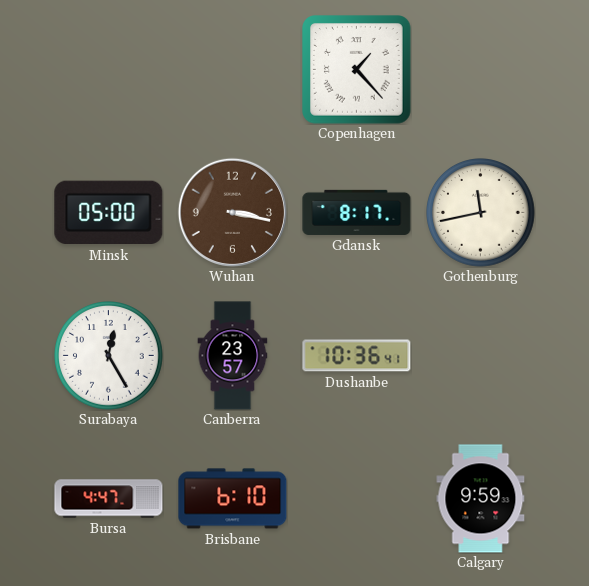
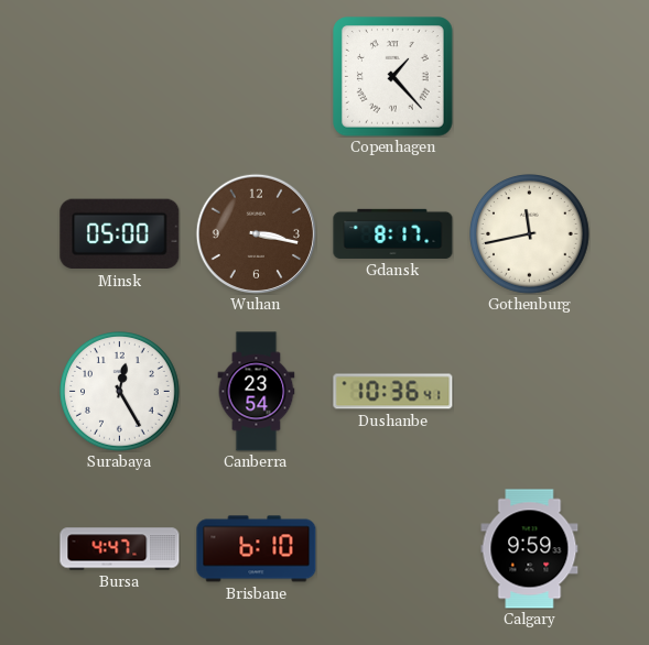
Canberra: 23:57 -> 23:54 (257, 392)
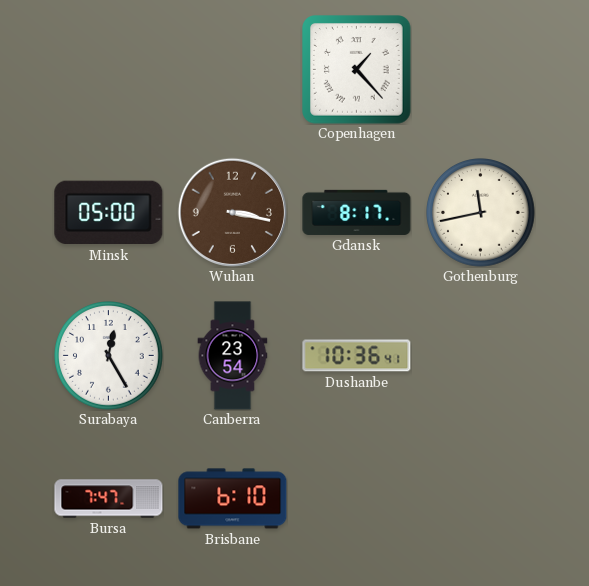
Bursa: 4:47 -> 7:47 (109, 499)
Calgary: 9:59 -> none (530, 549)
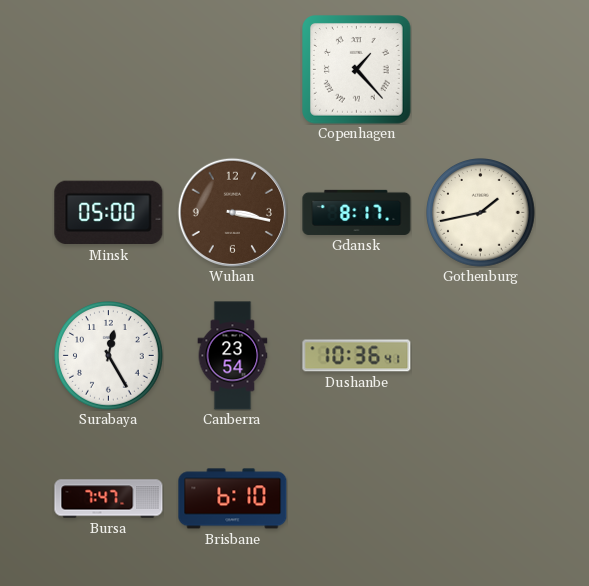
Gothenburg: 11:43 -> 1:43 (481, 213)
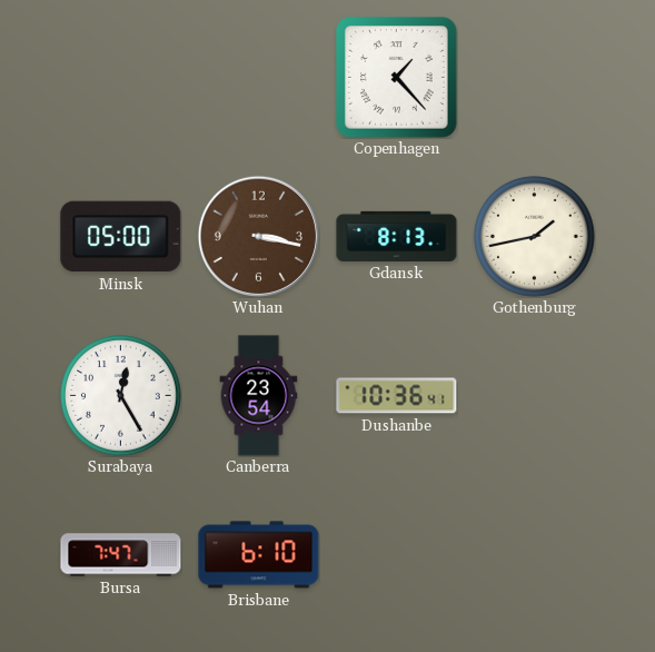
Gdansk: 8:17 -> 8:13 (397, 236)
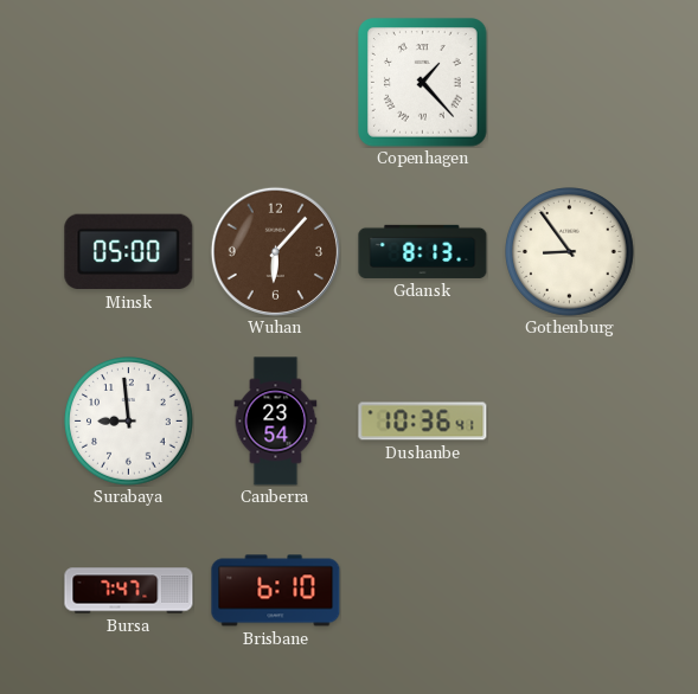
Wuhan: 3:17 -> 6:07 (275, 251)
Gothenburg: 1:43 -> 8:54 (570, 252)
Surabaya: 12:25 -> 8:59 (129, 422)
